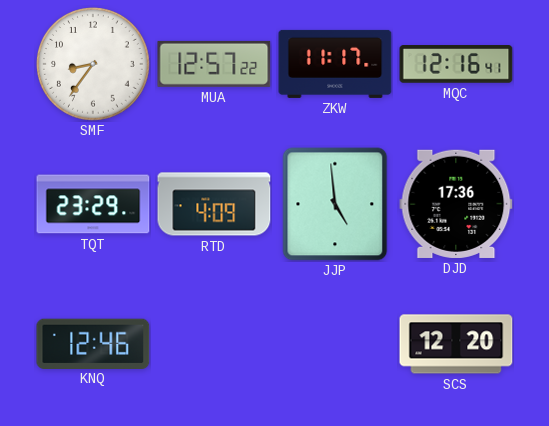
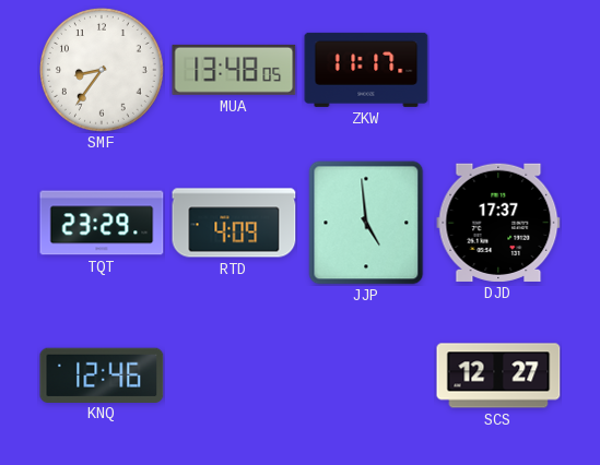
MUA: 12:57 -> 13:48 (234, 70)
MQC: 12:16 -> none (456, 64)
DJD: 17:36 -> 17:37 (498, 223)
SCS: 12:20 -> 12:27 (498, 375)
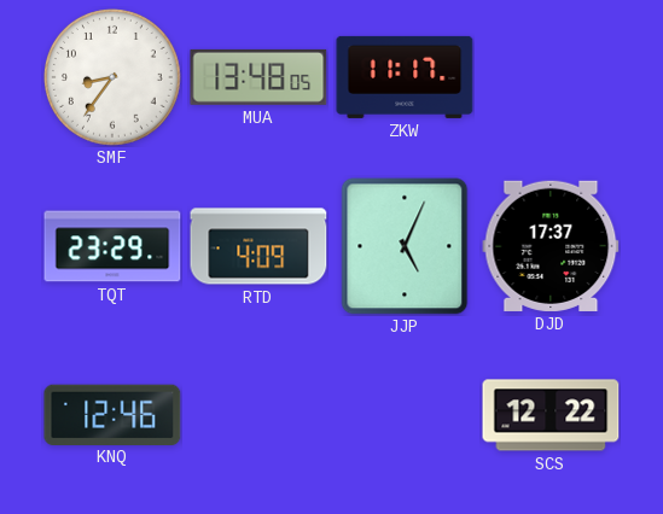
JJP: 4:59 -> 5:04 (405, 246)
SCS: 12:27 -> 12:22 (551, 415)
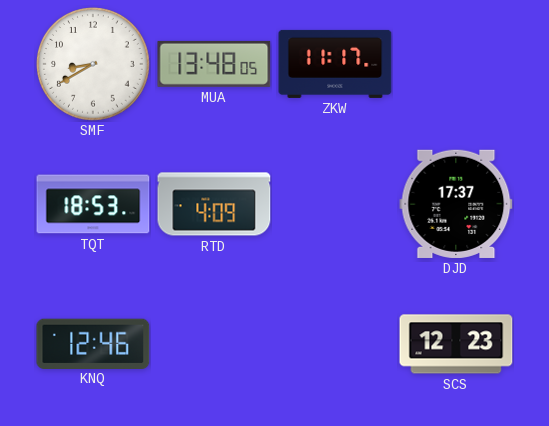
SMF: 8:36 -> 8:40 (94, 65)
TQT: 23:29 -> 18:53 (93, 204)
JJP: 5:04 -> none (405, 246)
SCS: 12:22 -> 12:23 (456, 344)
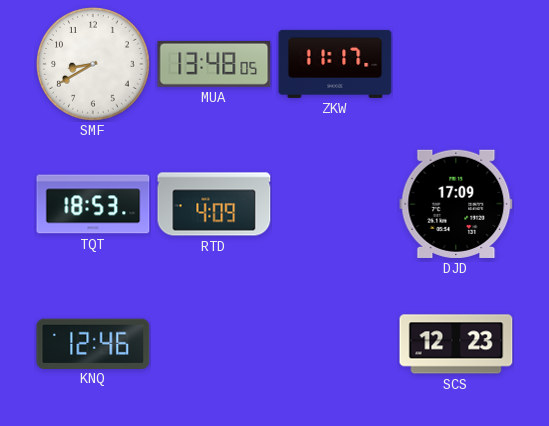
DJD: 17:37 -> 17:09 (456, 204)
